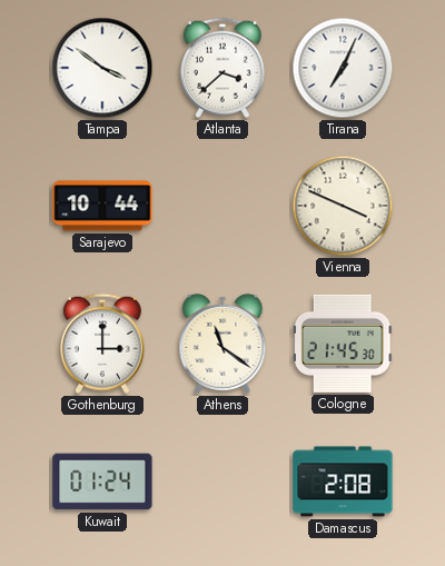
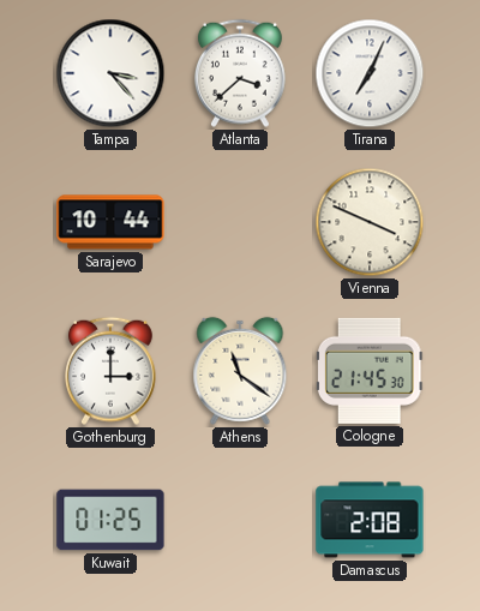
Tampa: 3:51 -> 3:23 (110, 73)
Kuwait: 01:24 -> 01:25 (110, 520)
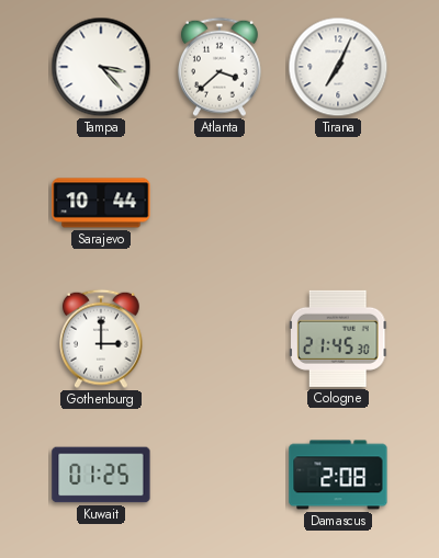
Vienna: 3:49 -> none (370, 222)
Athens: 11:21 -> none (240, 371)
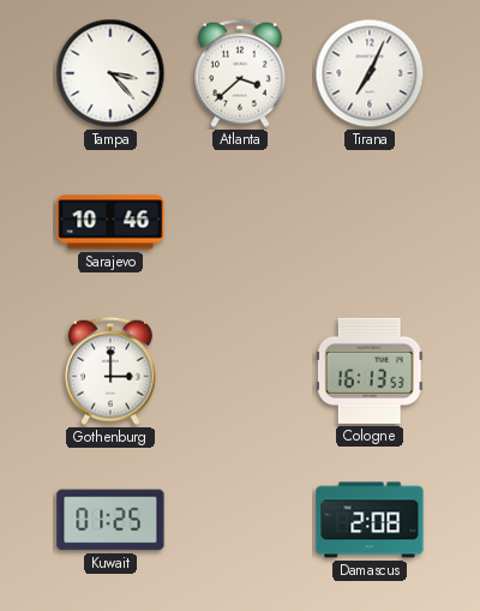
Sarajevo: 10:44 -> 10:46 (110, 222)
Cologne: 21:45 -> 16:13 (370, 371)
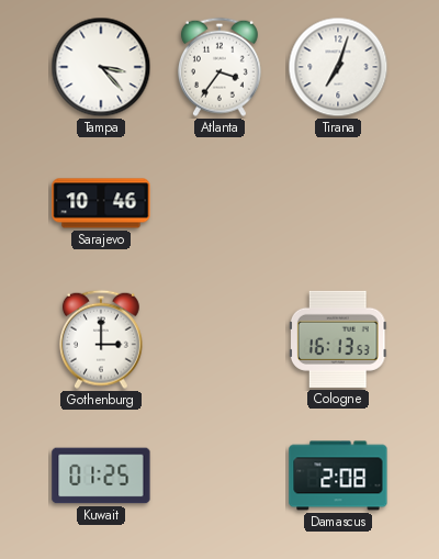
Atlanta: 3:38 -> 3:36 (219, 67)
Tirana: 7:04 -> 7:03 (338, 67)
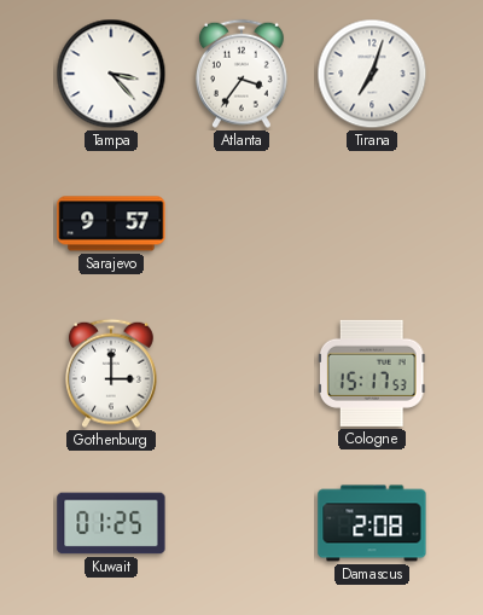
Sarajevo: 10:46 -> 9:57 (111, 224)
Cologne: 16:13 -> 15:17 (372, 373)
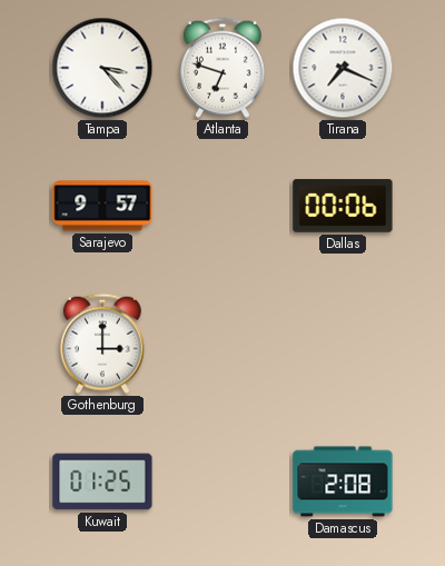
Atlanta: 3:36 -> 6:48 (222, 68)
Tirana: 7:03 -> 7:19 (343, 68)
Dallas: none -> 00:06 (343, 206)
Cologne: 15:17 -> none (372, 373)
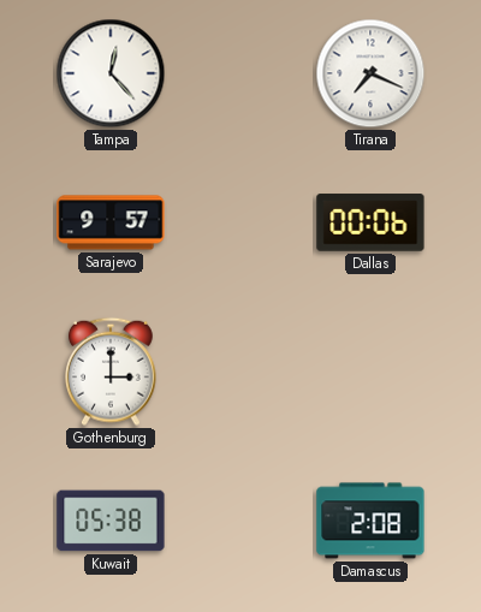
Tampa: 3:23 -> 12:23 (111, 73)
Atlanta: 6:48 -> none (222, 68)
Kuwait: 01:25 -> 05:38 (111, 521)
